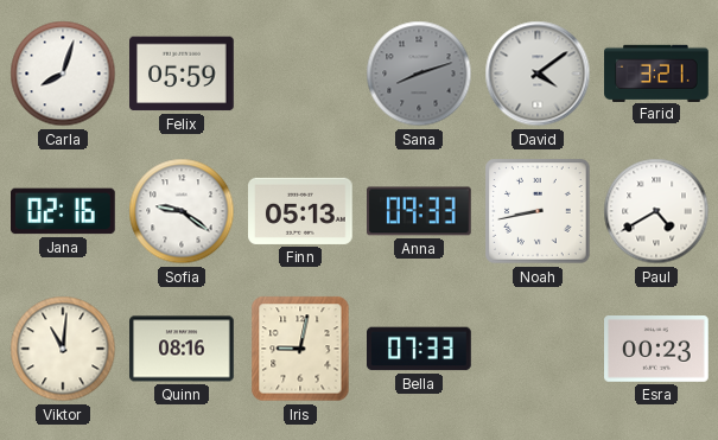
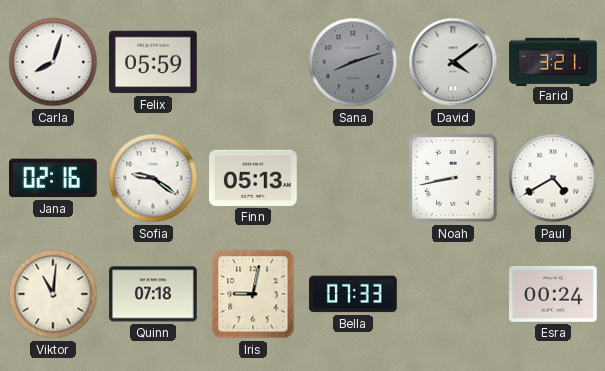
Anna: 09:33 -> none (420, 211)
Quinn: 08:16 -> 07:18 (153, 294)
Esra: 00:23 -> 00:24 (554, 295)
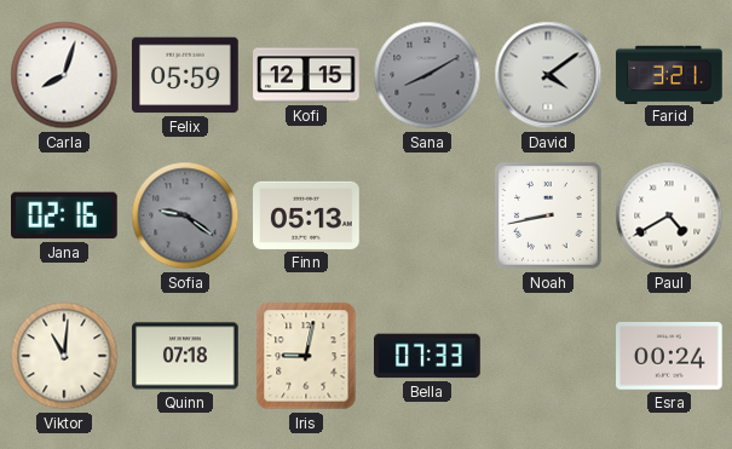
Kofi: none -> 12:15 (306, 75)
Sana: 8:12 -> 8:10 (427, 75)
Sofia dial: white -> grey (185, 215)
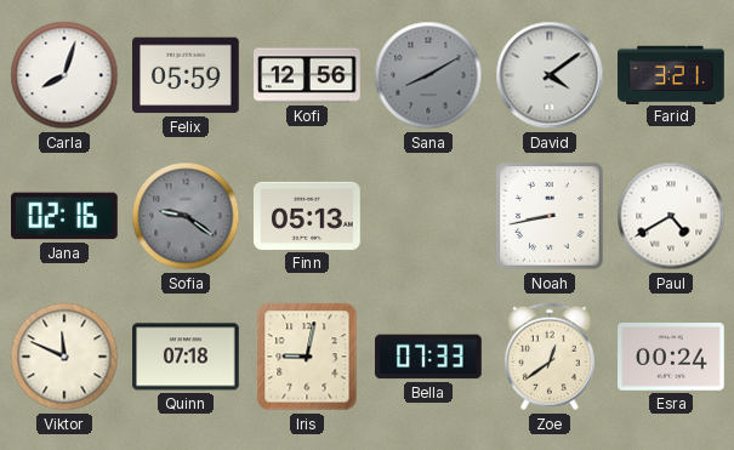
Kofi: 12:15 -> 12:56 (307, 75)
Viktor: 11:01 -> 11:49 (64, 357)
Zoe: none -> 12:39 (550, 357)
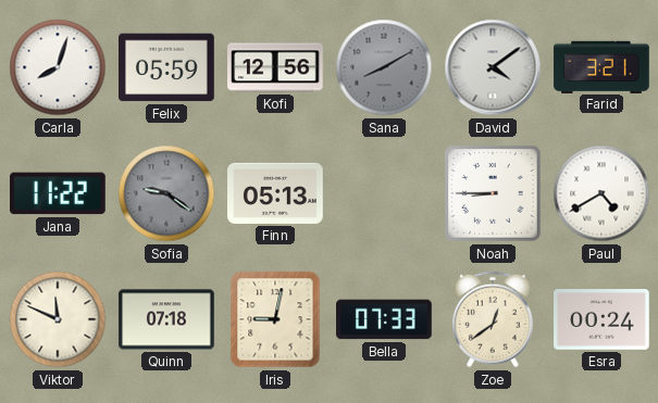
Jana: 02:16 -> 11:22 (59, 193)
Noah: 8:43 -> 8:45 (493, 193)
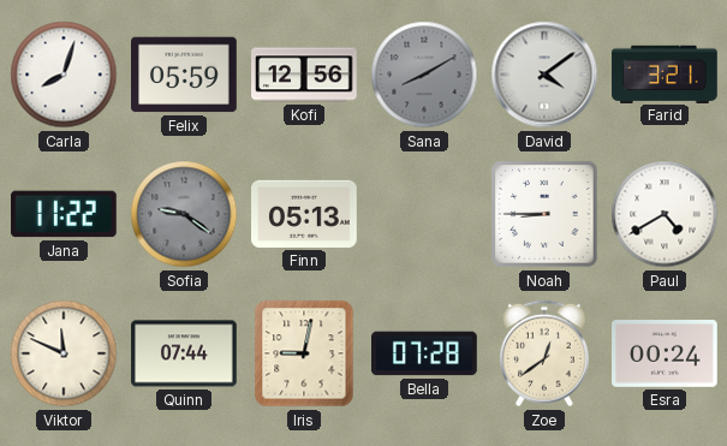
Quinn: 07:18 -> 07:44 (184, 353)
Bella: 07:33 -> 07:28 (425, 353)
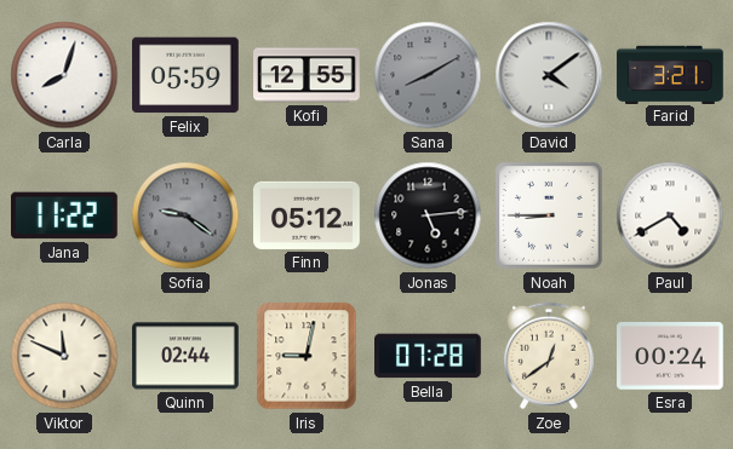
Kofi: 12:56 -> 12:55 (307, 75)
Finn: 05:13 -> 05:12 (307, 215)
Jonas: none -> 5:14 (428, 215)
Quinn: 07:44 -> 02:44 (185, 356)
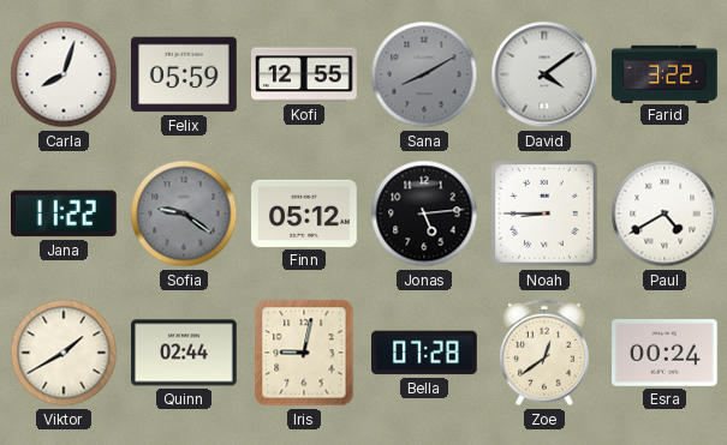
Farid: 3:21 -> 3:22 (665, 73)
Viktor: 11:49 -> 1:40 (64, 353)
